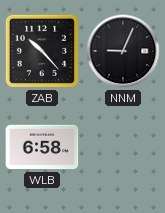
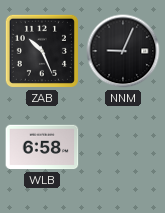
ZAB: 10:23 -> 10:26 (42, 51)
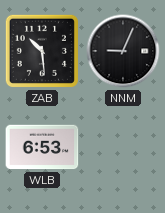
ZAB: 10:26 -> 10:29 (42, 51)
WLB: 6:58 -> 6:53 (42, 147)
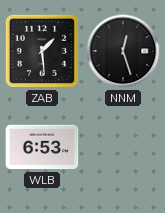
ZAB: 10:29 -> 1:29 (42, 51)
NNM: 9:04 -> 12:27 (123, 51)
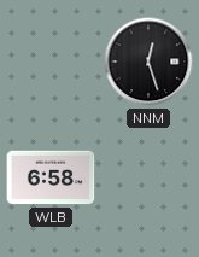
ZAB: 1:29 -> none (42, 51)
WLB: 6:53 -> 6:58 (51, 177)
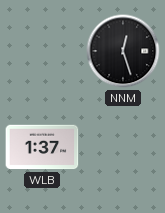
WLB: 6:58 -> 1:37 (42, 147)
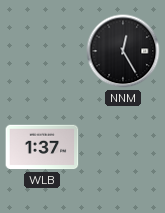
NNM: 12:27 -> 12:25 (123, 51)
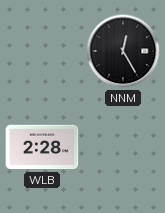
WLB: 1:37 -> 2:28 (42, 147)
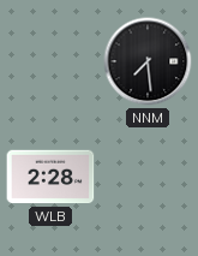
NNM: 12:25 -> 7:29 (148, 61)
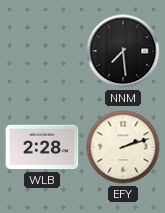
EFY: none -> 2:12 (123, 147)
